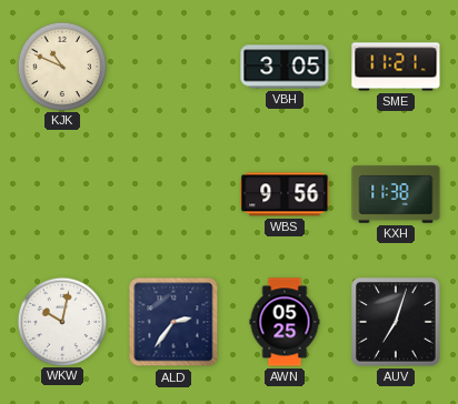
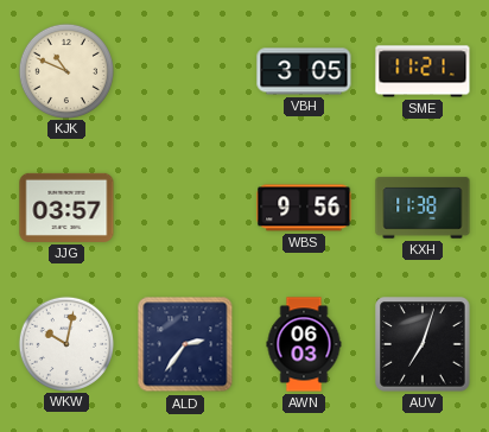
JJG: none -> 03:57 (66, 208)
AWN: 05:25 -> 06:03 (304, 344)
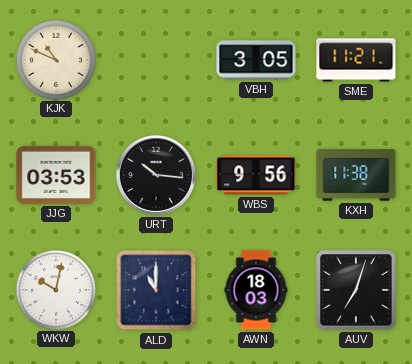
JJG: 03:57 -> 03:53 (56, 175)
URT: none -> 10:16 (156, 175)
ALD: 2:36 -> 11:00 (156, 290)
AWN: 06:03 -> 18:03 (256, 290)
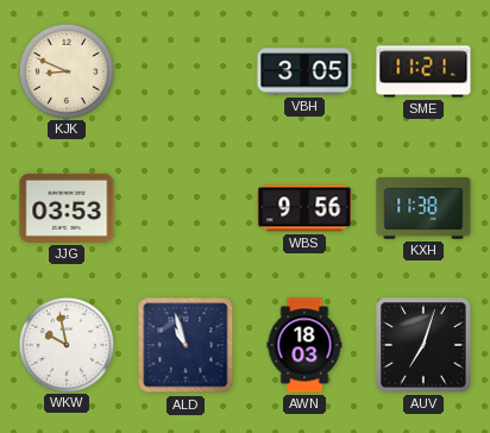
KJK: 10:49 -> 8:49 (65, 70)
URT: 10:16 -> none (156, 175)
WKW: 10:02 -> 9:58 (65, 344)
ALD: 11:00 -> 10:57 (186, 345)
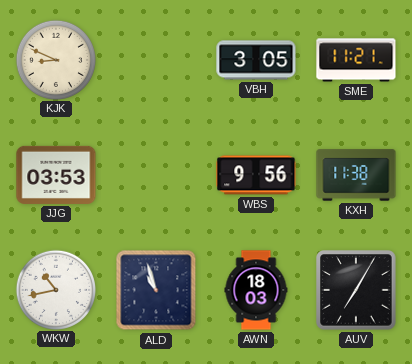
WKW: 9:58 -> 10:43 (55, 289)
AUV: 7:03 -> 7:05 (356, 290)
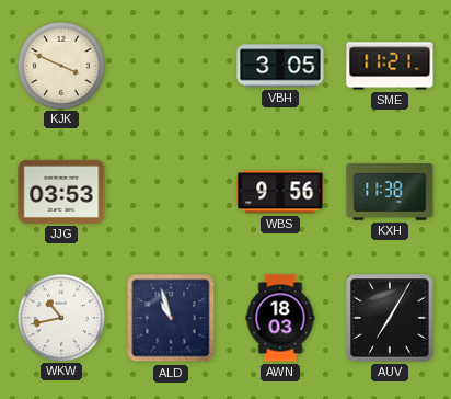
KJK: 8:49 -> 3:49 (60, 65)
